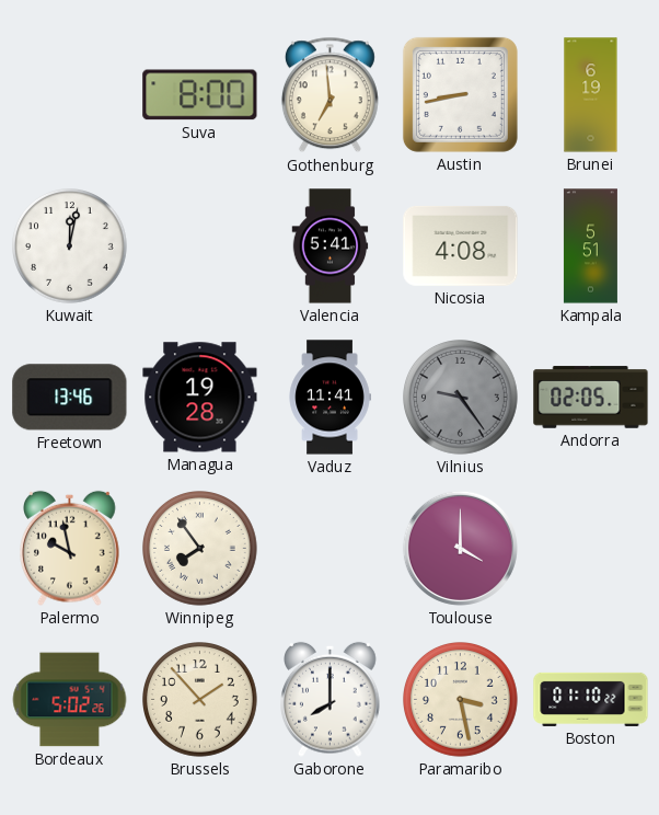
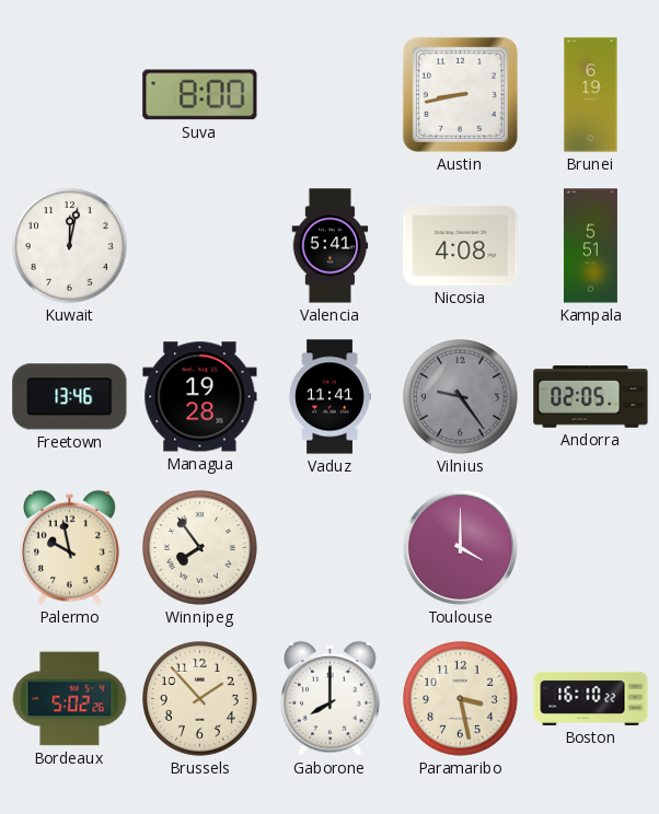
Gothenburg: 6:59 -> none (329, 95)
Boston: 01:10 -> 16:10 (591, 698)
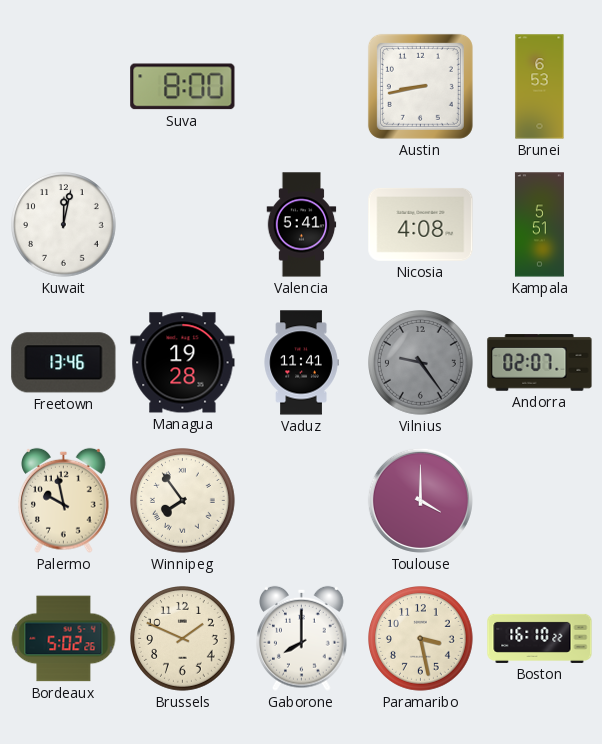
Brunei: 6:19 -> 6:53 (540, 87)
Andorra: 02:05 -> 02:07 (540, 363)
Brussels: 1:53 -> 1:49 (183, 639)
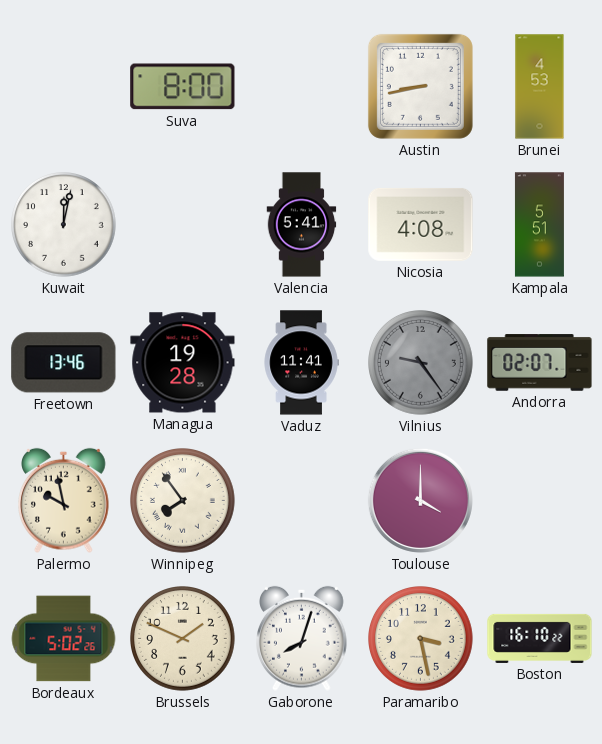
Brunei: 6:53 -> 4:53 (540, 87)
Gaborone: 8:00 -> 8:03 (302, 638)
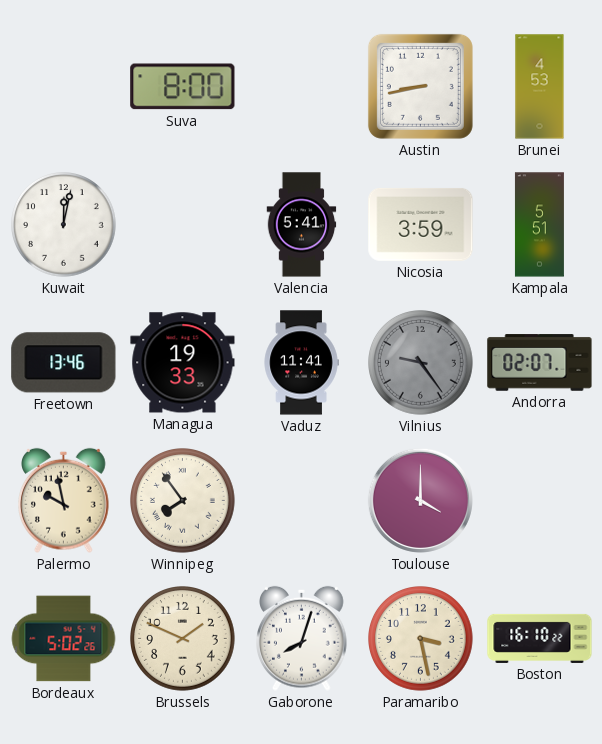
Nicosia: 4:08 -> 3:59 (421, 224)
Managua: 19:28 -> 19:33 (183, 363)
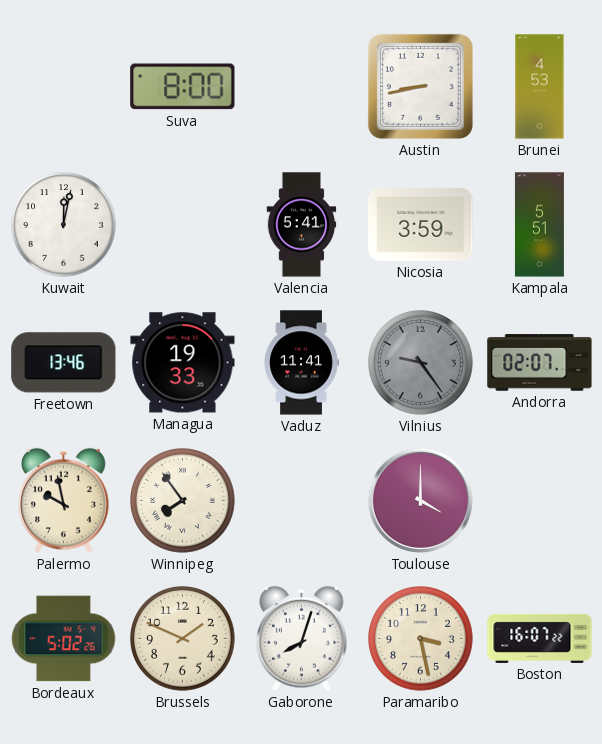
Boston: 16:10 -> 16:07 (540, 638)
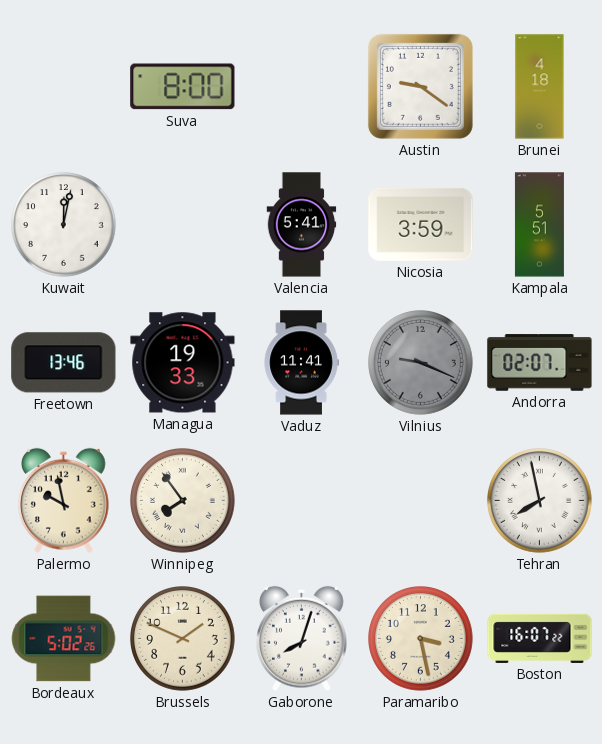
Austin: 8:43 -> 9:21 (420, 86)
Brunei: 4:53 -> 4:18 (540, 87)
Vilnius: 9:24 -> 9:19 (421, 363)
Toulouse: 4:00 -> none (420, 500)
Tehran: none -> 7:58 (540, 501)
